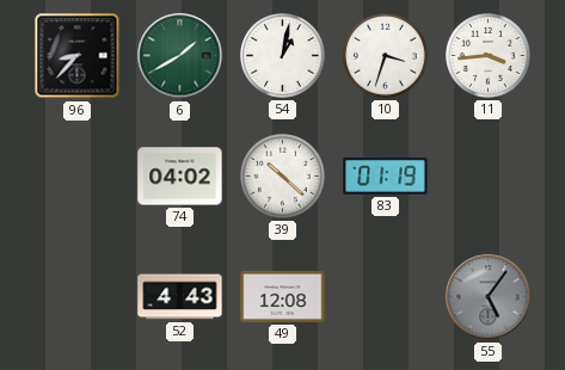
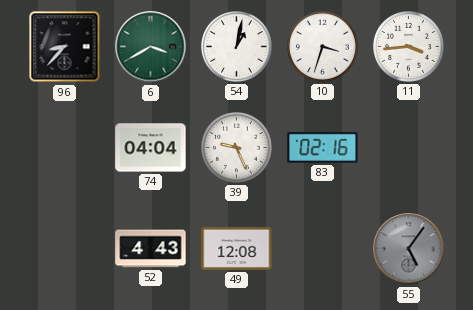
6: 1:40 -> 3:40 (151, 47)
74: 04:02 -> 04:04 (151, 148)
39: 10:22 -> 9:26 (237, 148)
83: 01:19 -> 02:16 (323, 147)
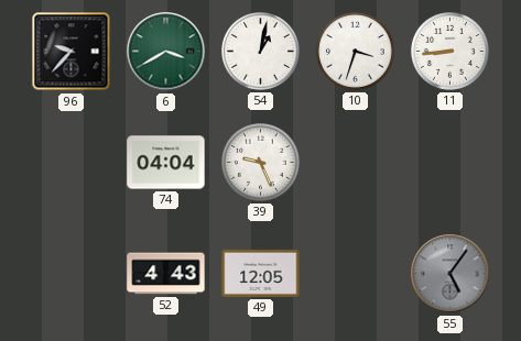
96: 8:37 -> 9:37 (72, 52)
11: 3:44 -> 8:44 (451, 52)
83: 02:16 -> none (323, 147)
49: 12:08 -> 12:05 (261, 273)
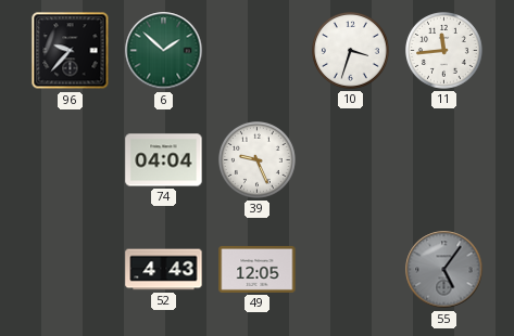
6: 3:40 -> 1:52 (164, 51)
54: 1:02 -> none (261, 52)
11: 8:44 -> 11:44 (444, 51)
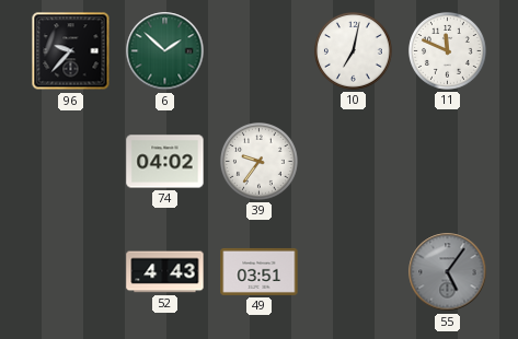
10: 3:33 -> 7:02 (354, 51)
11: 11:44 -> 11:49 (448, 51)
74: 04:04 -> 04:02 (165, 162)
39: 9:26 -> 9:36 (260, 162)
49: 12:05 -> 03:51 (260, 271)
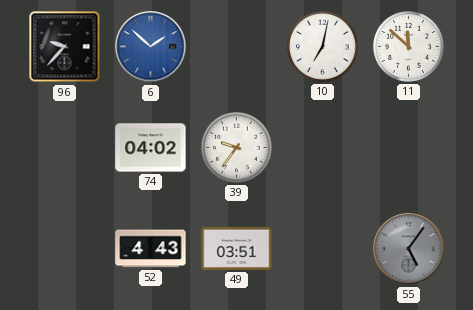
6 dial: green -> blue (151, 47)
11: 11:49 -> 11:52 (409, 47)
